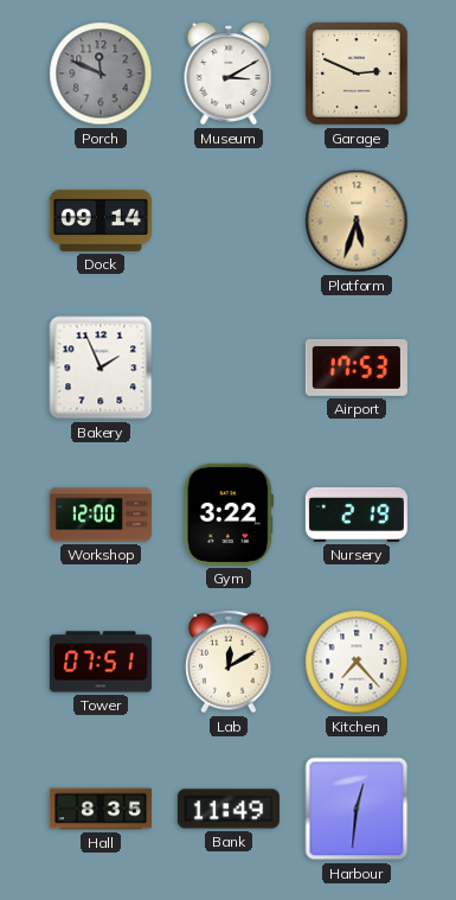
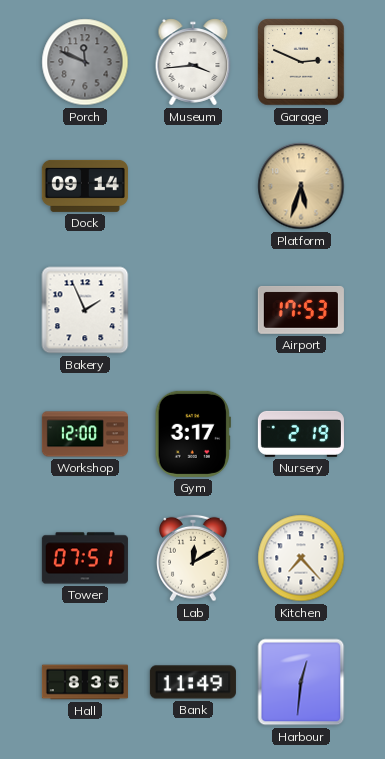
Museum: 3:10 -> 3:44 (193, 62)
Gym: 3:22 -> 3:17 (193, 434)
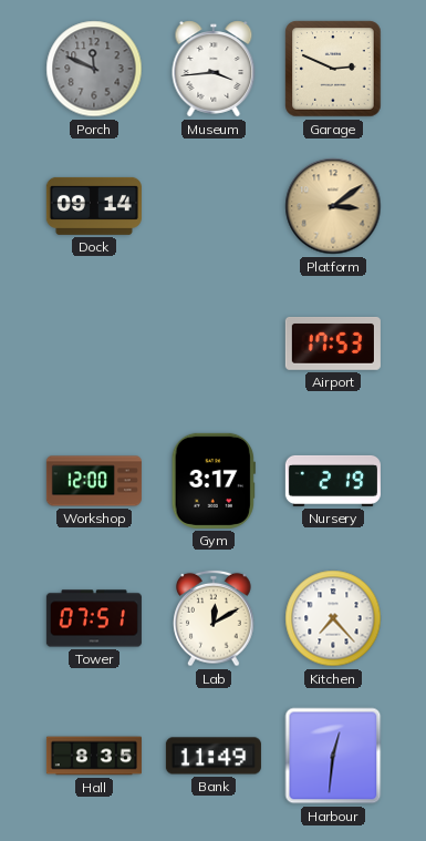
Platform: 5:33 -> 3:09 (333, 206)
Bakery: 1:56 -> none (85, 310)
